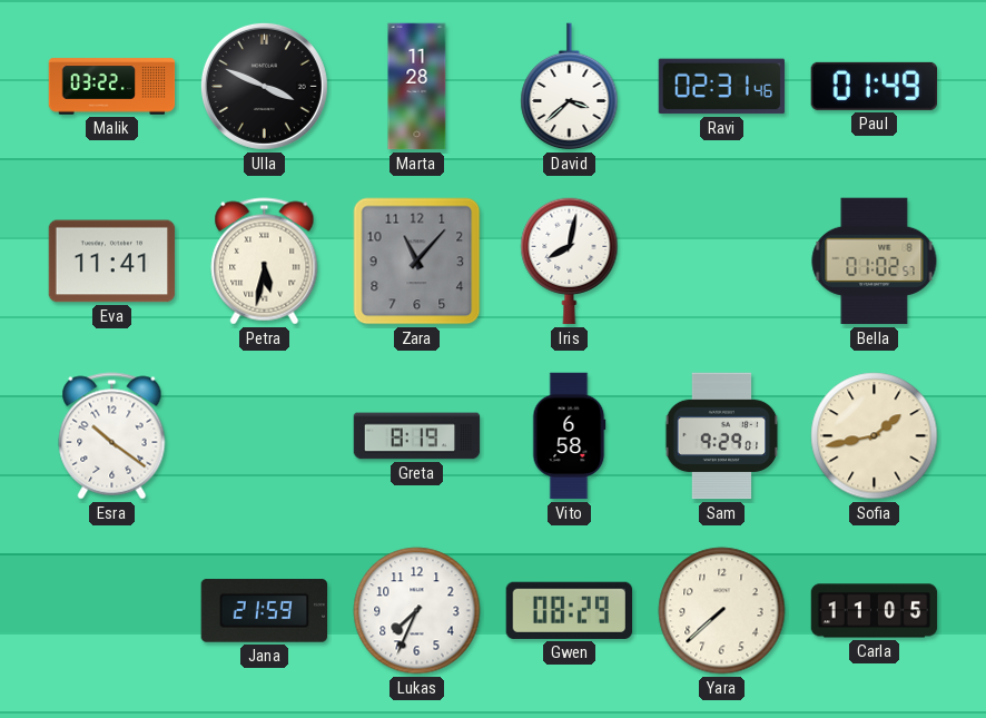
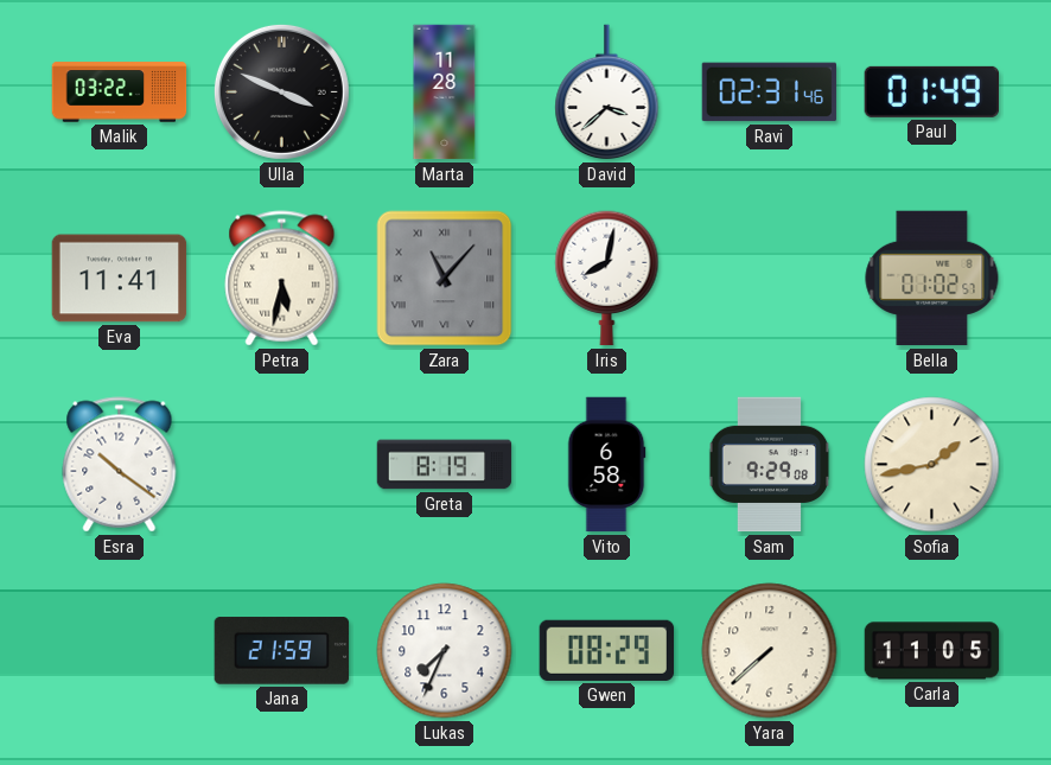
Zara numerals: Arabic -> Roman (445, 279)
Sam: 9:29:01 -> 9:29:08 (770, 465)
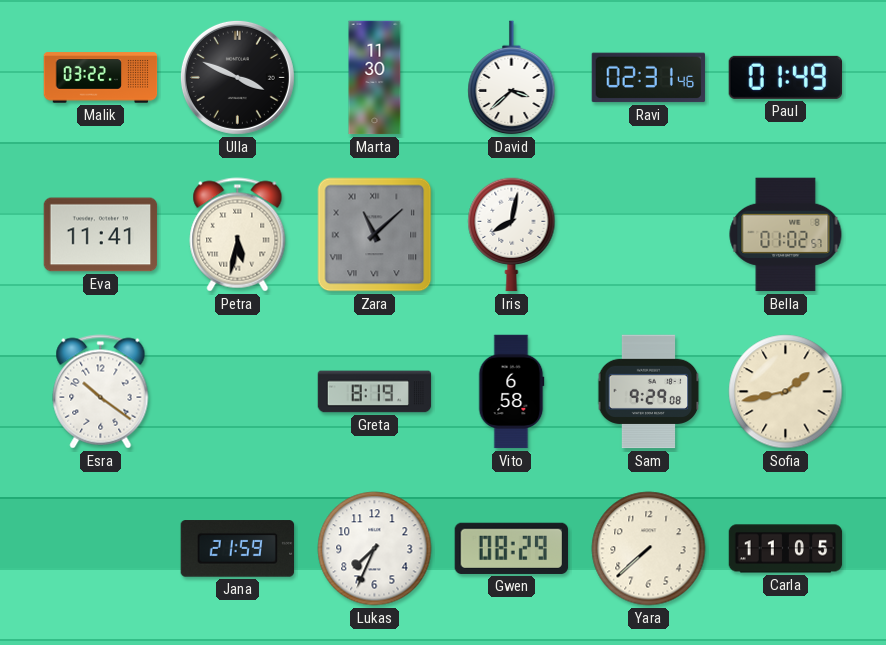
Marta: 11:28 -> 11:30 (375, 78)
Zara: 11:07 -> 11:08 (375, 235)
